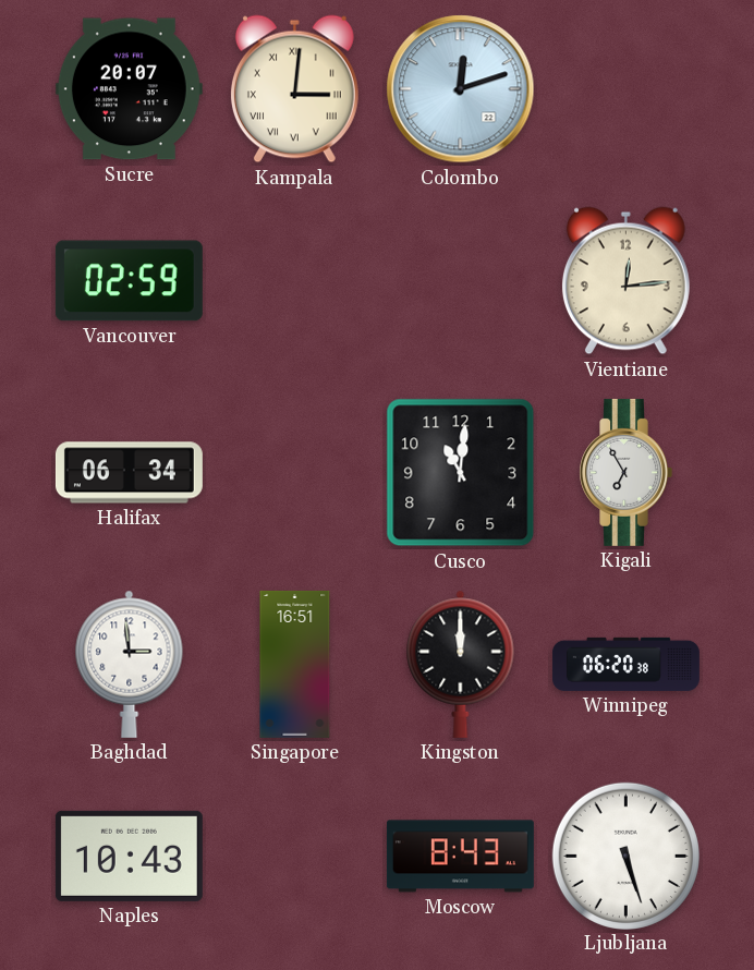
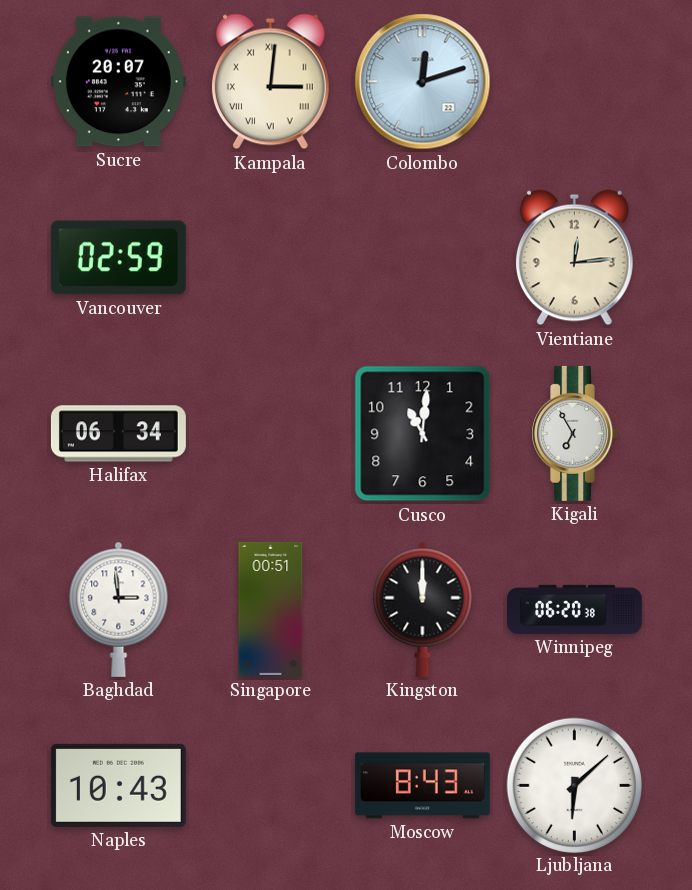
Singapore: 16:51 -> 00:51 (271, 609)
Ljubljana: 5:27 -> 6:08 (574, 785)
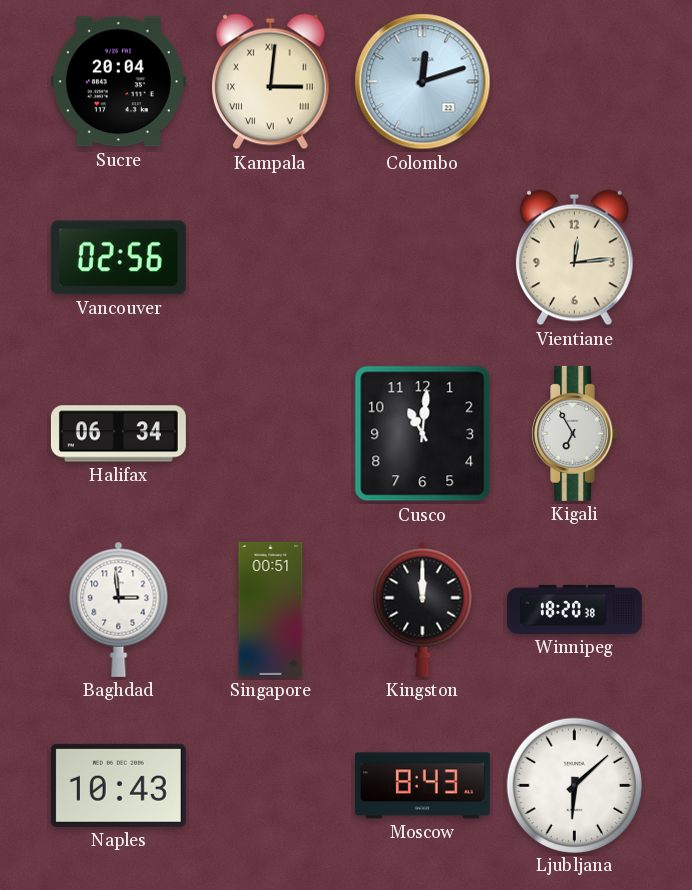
Sucre: 20:07 -> 20:04 (118, 82)
Vancouver: 02:59 -> 02:56 (118, 258)
Winnipeg: 06:20 -> 18:20 (574, 609)
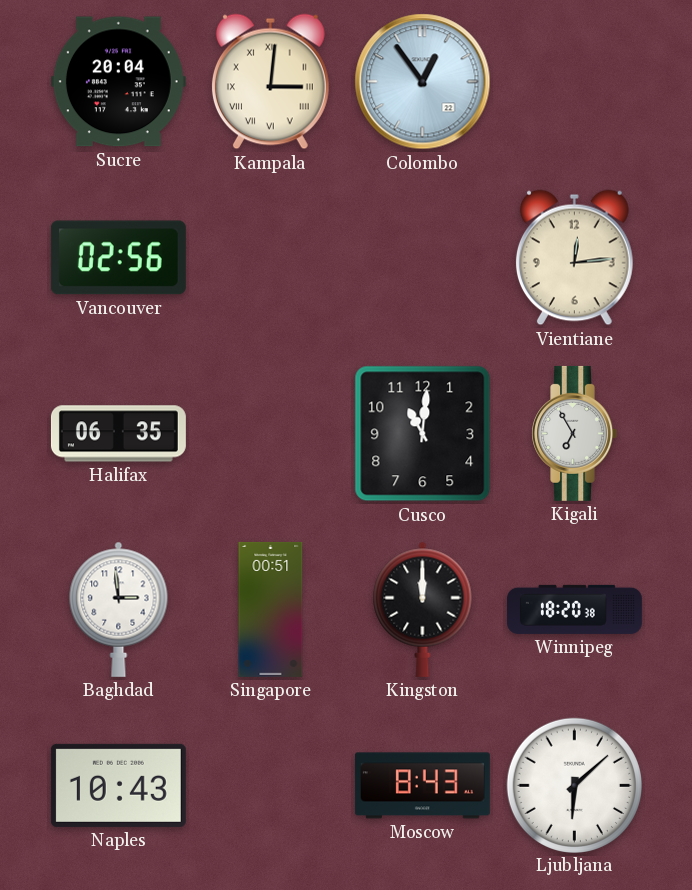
Colombo: 12:12 -> 12:54 (423, 82)
Halifax: 06:34 -> 06:35 (118, 434)
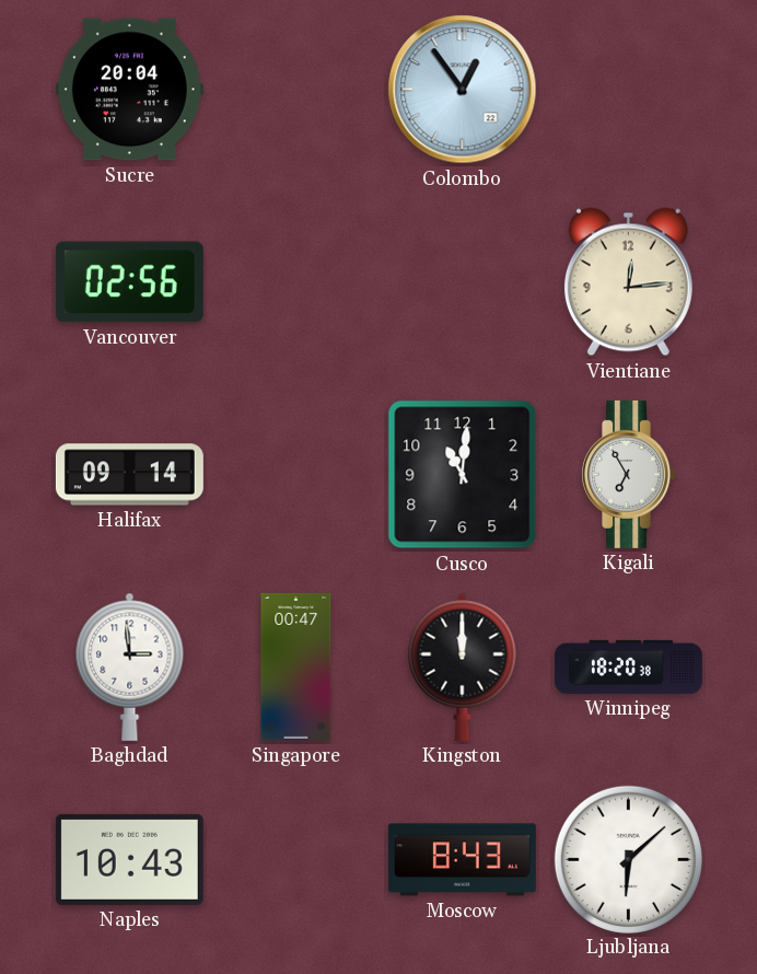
Kampala: 3:01 -> none (270, 82)
Halifax: 06:35 -> 09:14 (129, 475)
Singapore: 00:51 -> 00:47 (296, 666)
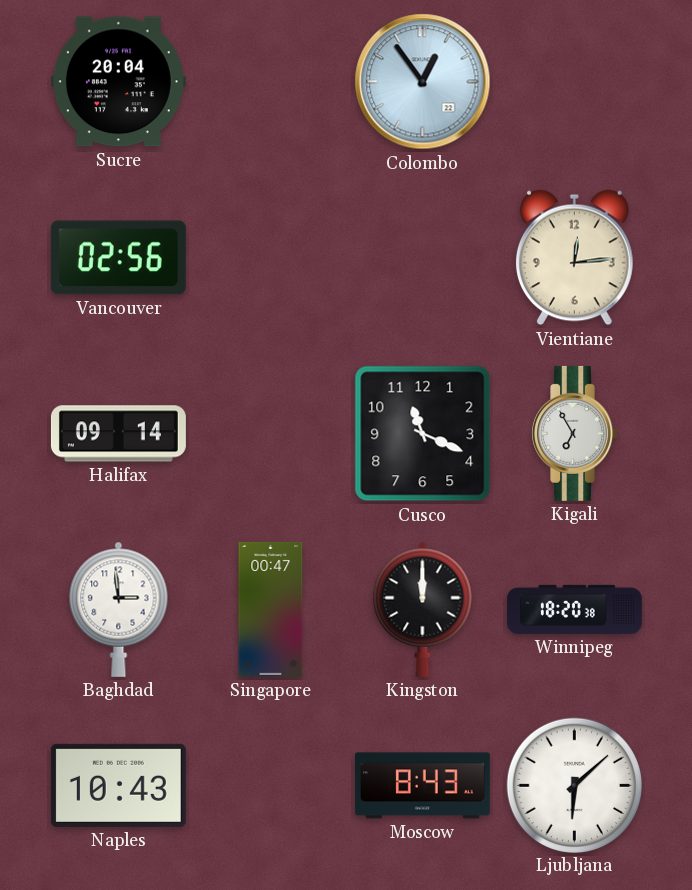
Cusco: 11:01 -> 11:19 (423, 434)
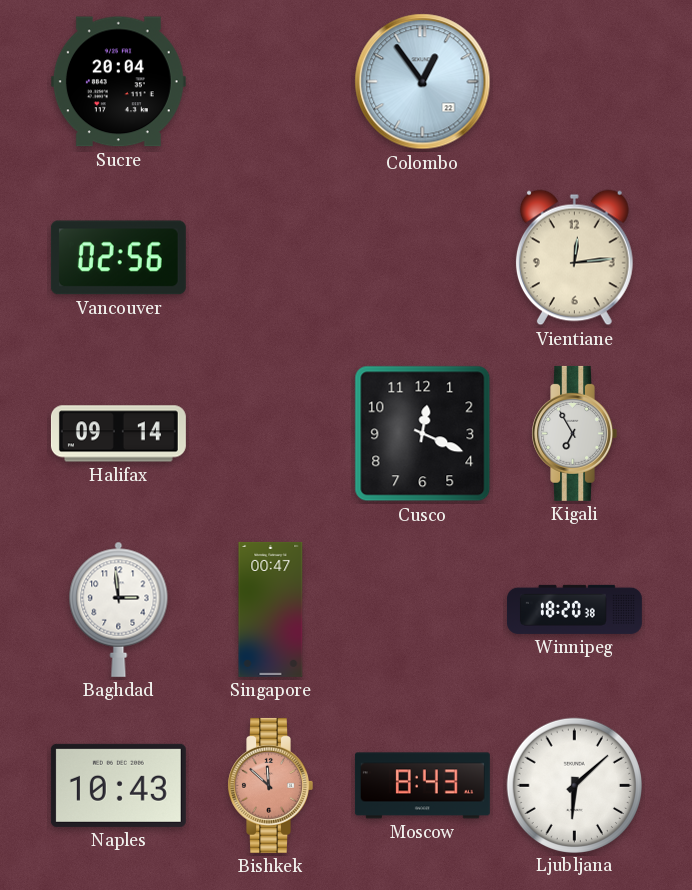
Cusco: 11:19 -> 12:19 (423, 434)
Kingston: 12:00 -> none (423, 609)
Bishkek: none -> 11:52 (270, 785)
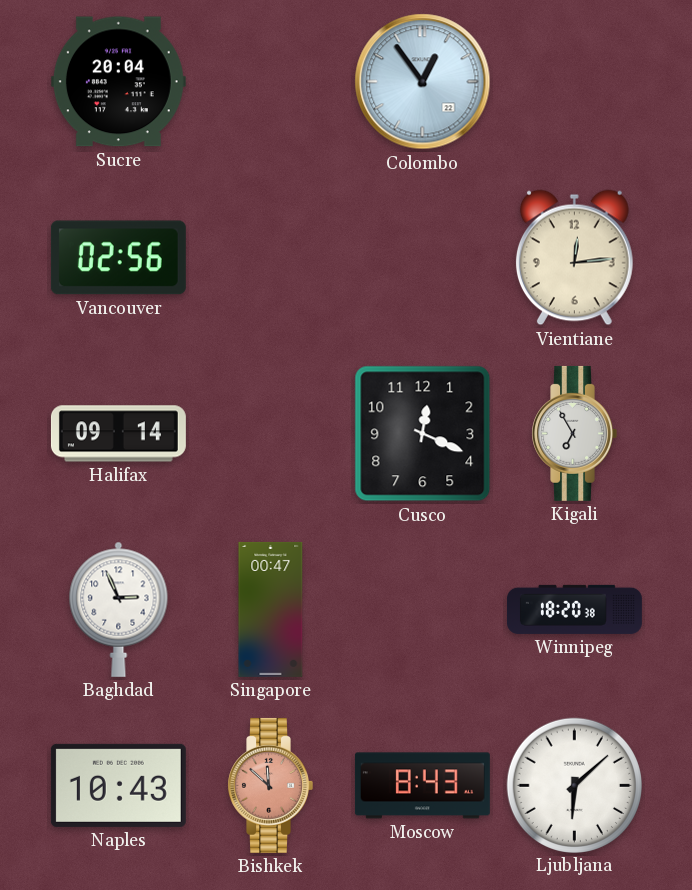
Baghdad: 2:59 -> 2:56 (119, 609)
